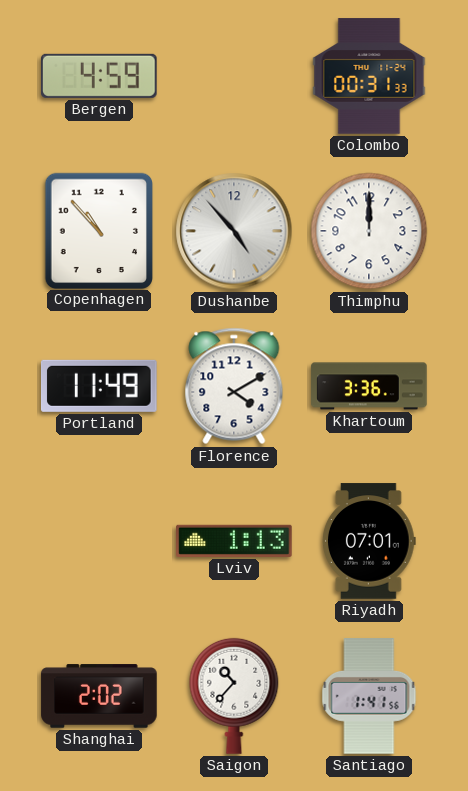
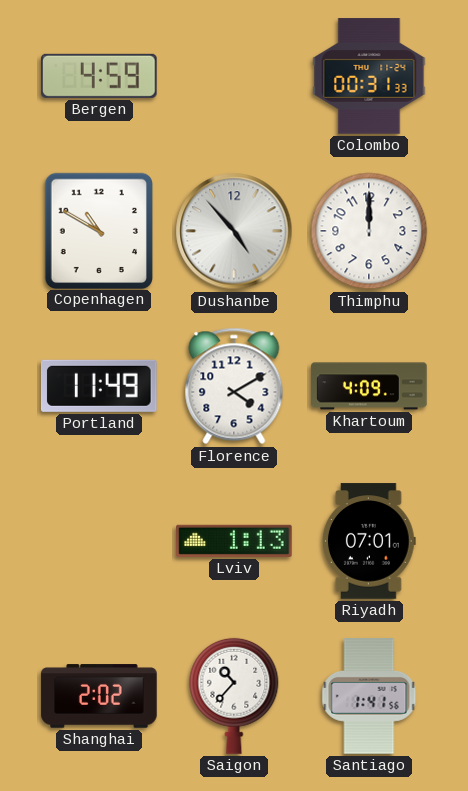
Copenhagen: 10:53 -> 10:50 (98, 230)
Khartoum: 3:36 -> 4:09 (369, 386)
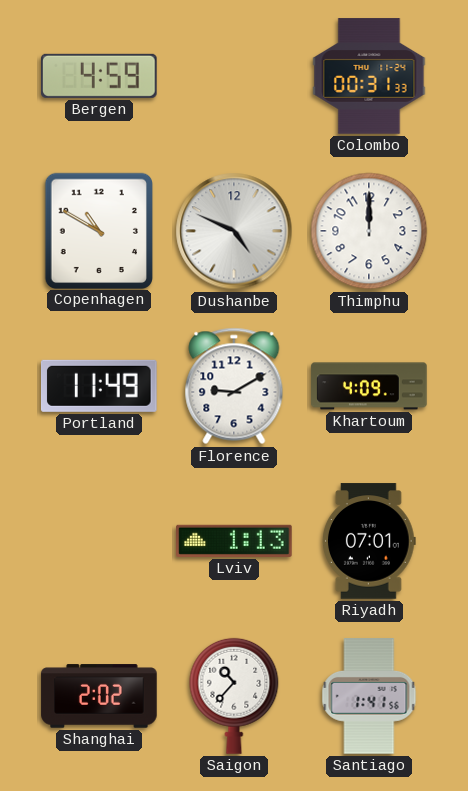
Dushanbe: 4:53 -> 4:49 (234, 231)
Florence: 4:10 -> 9:10 (234, 386)
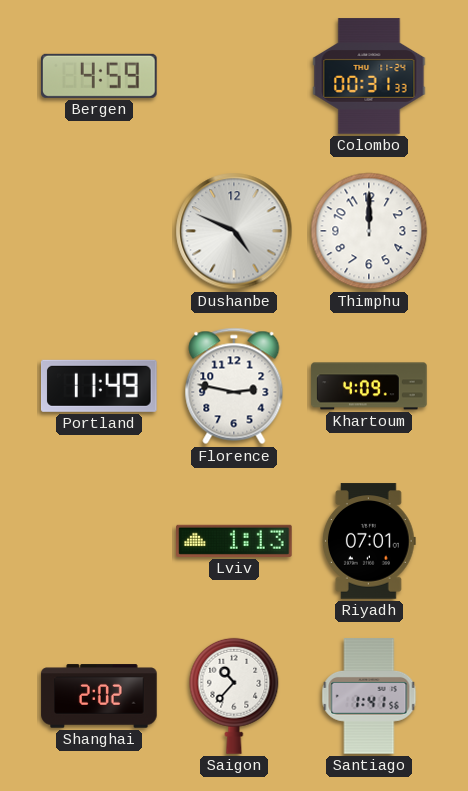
Copenhagen: 10:50 -> none (98, 230)
Florence: 9:10 -> 2:47 (234, 386)
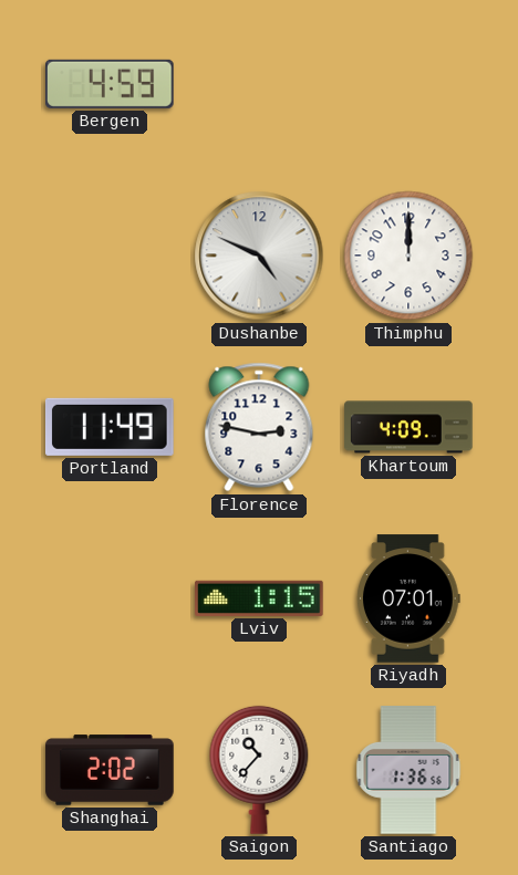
Colombo: 00:31 -> none (369, 76)
Lviv: 1:13 -> 1:15 (259, 598)
Santiago: 1:41 -> 1:36 (408, 770)
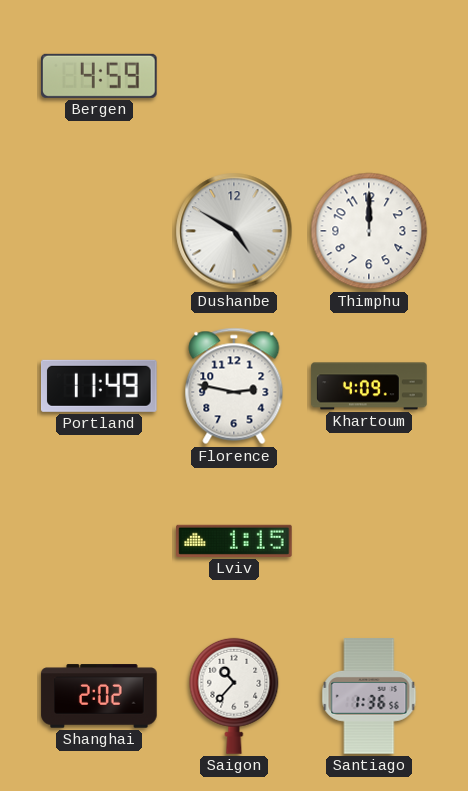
Dushanbe: 4:49 -> 4:50 (234, 231)
Riyadh: 07:01 -> none (410, 598)
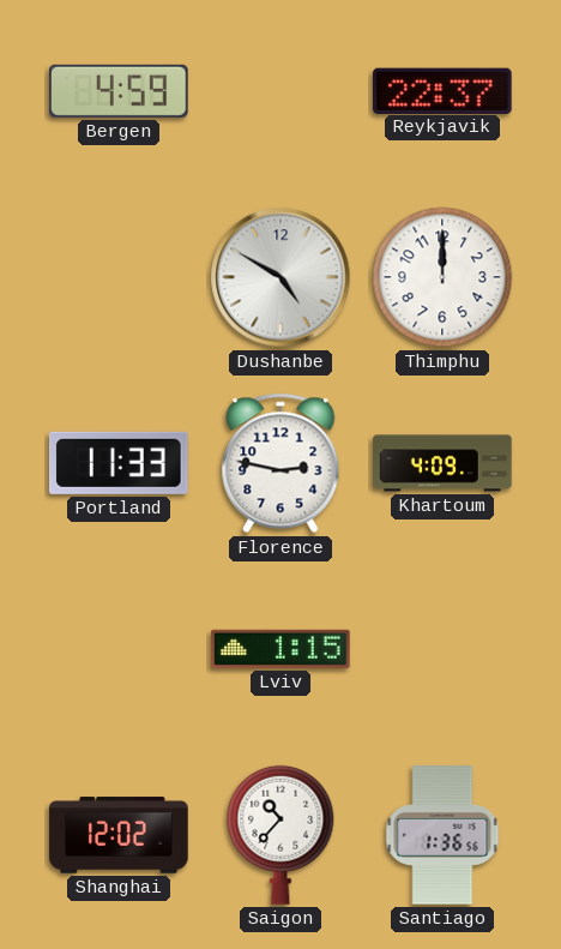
Reykjavik: none -> 22:37 (444, 90)
Portland: 11:49 -> 11:33 (119, 463)
Shanghai: 2:02 -> 12:02 (119, 835)
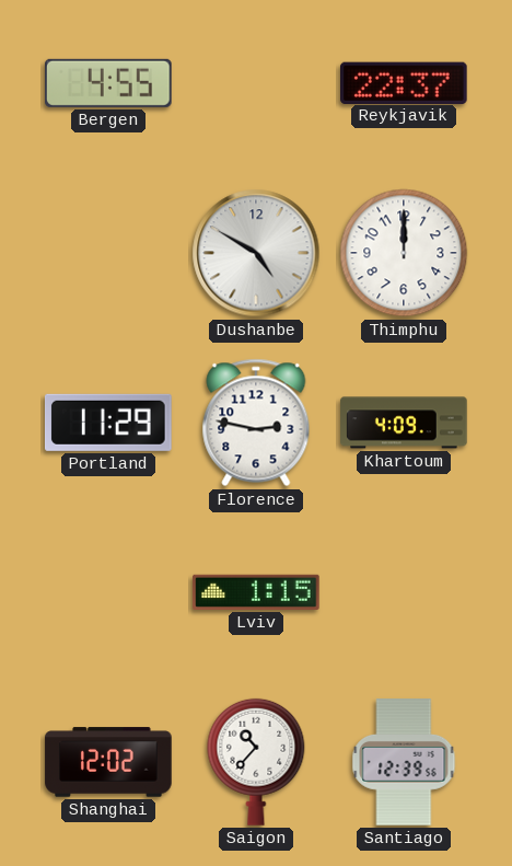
Bergen: 4:59 -> 4:55 (109, 83)
Portland: 11:33 -> 11:29 (108, 423)
Santiago: 1:36 -> 12:39 (404, 762)
